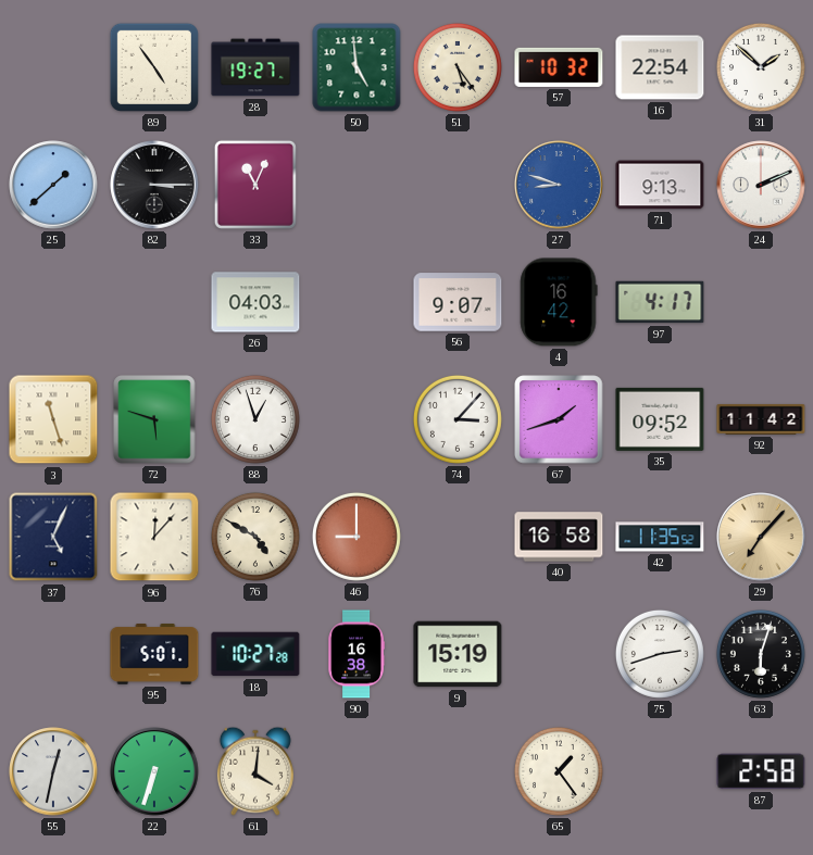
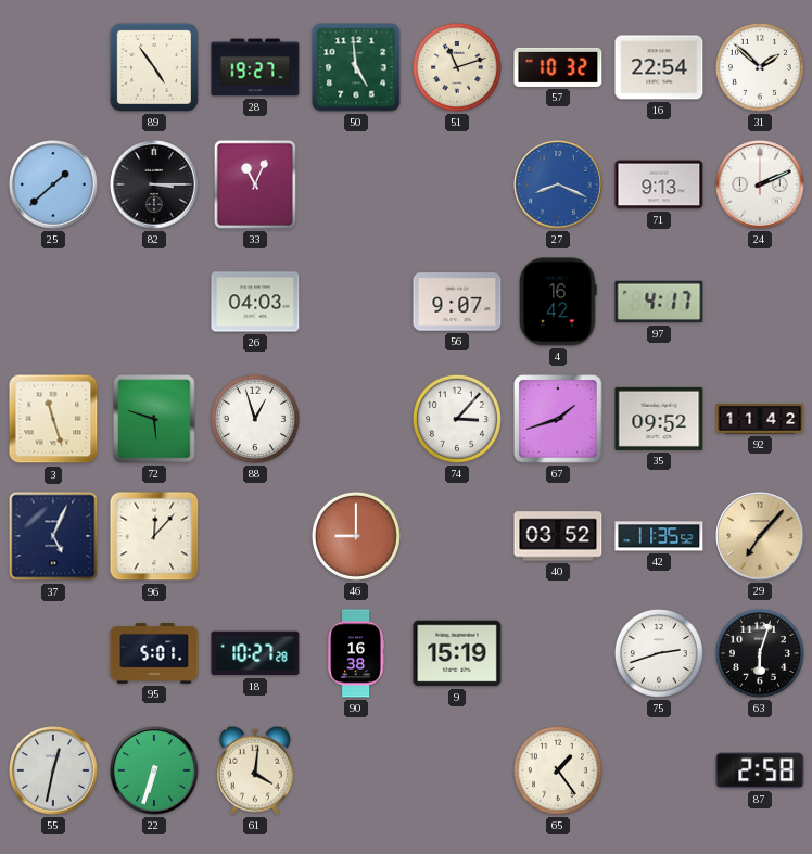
51: 5:24 -> 11:12 (457, 67)
27: 8:48 -> 8:19 (558, 184)
76: 4:50 -> none (255, 537)
40: 16:58 -> 03:52 (558, 536)
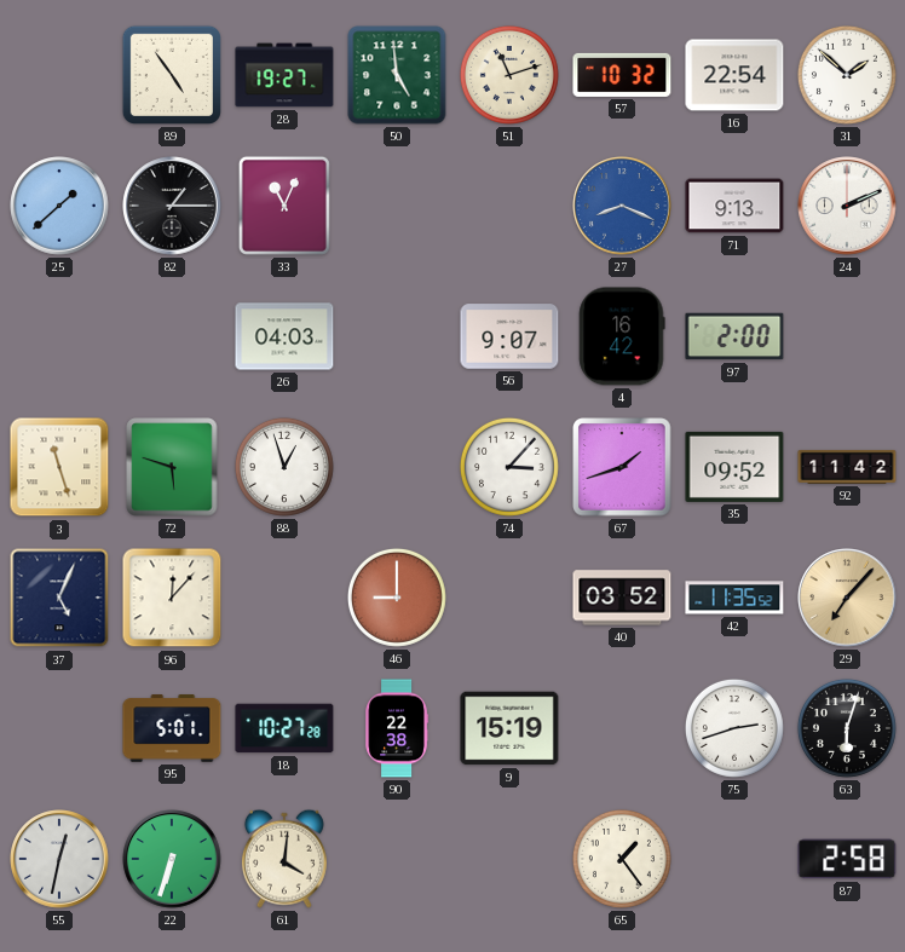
82: 3:15 -> 1:15 (172, 206)
97: 4:17 -> 2:00 (734, 336)
90: 16:38 -> 22:38 (396, 728)
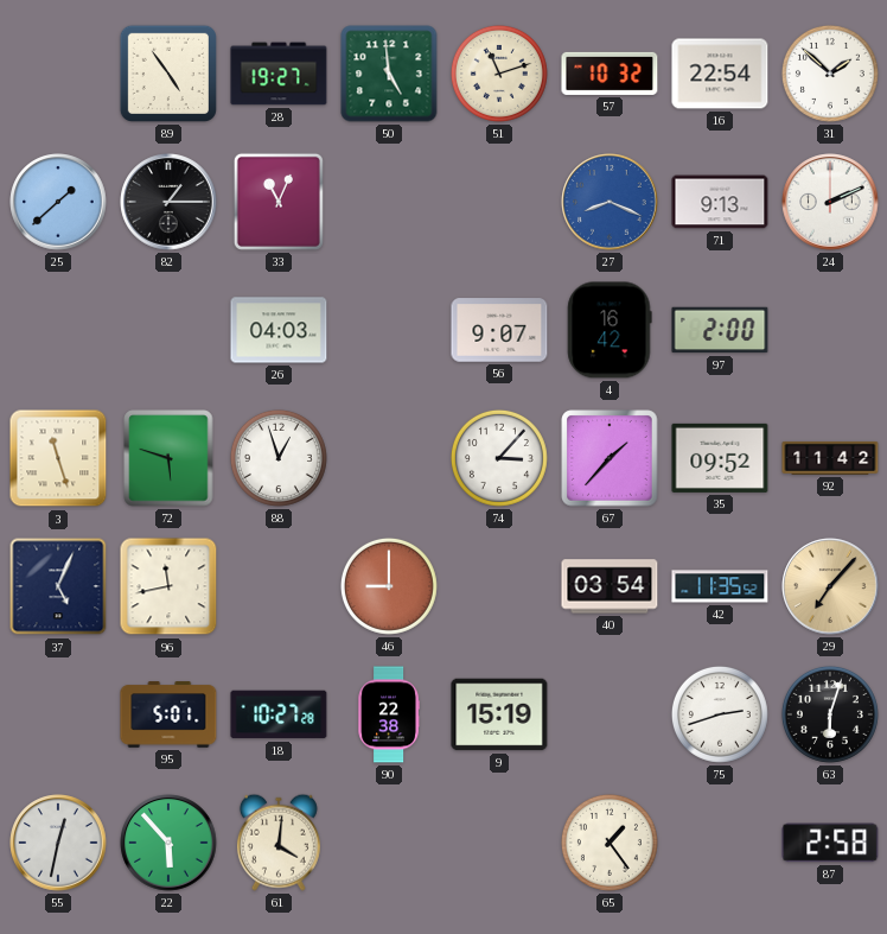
67: 1:42 -> 1:37 (610, 458)
96: 12:07 -> 11:43 (168, 586)
40: 03:52 -> 03:54 (610, 586)
22: 6:33 -> 5:53 (168, 843)
